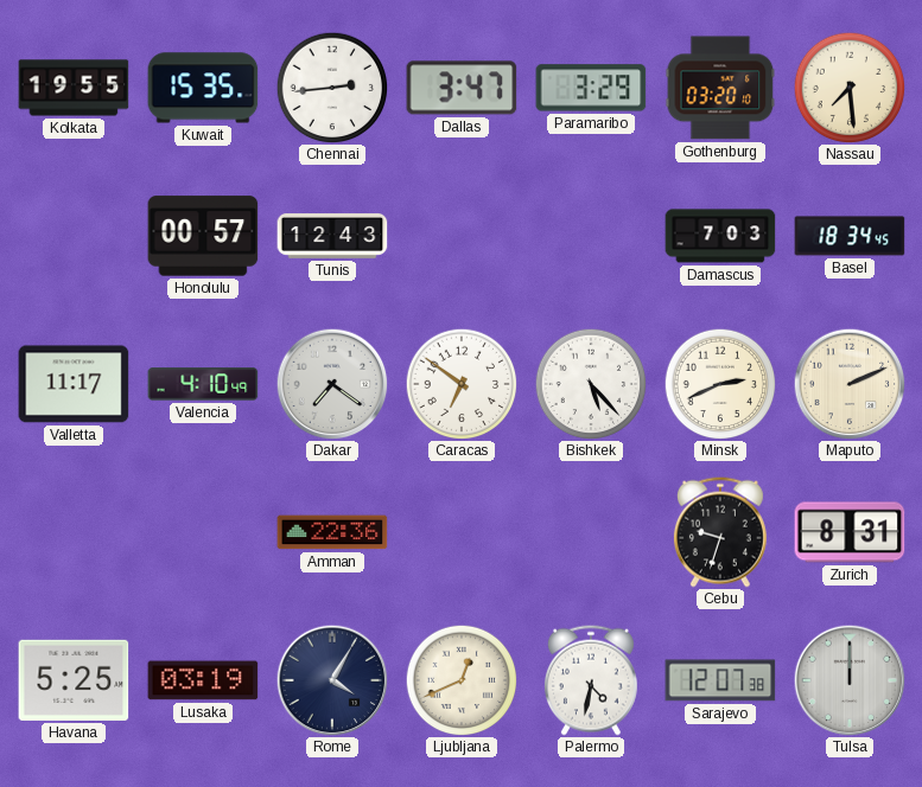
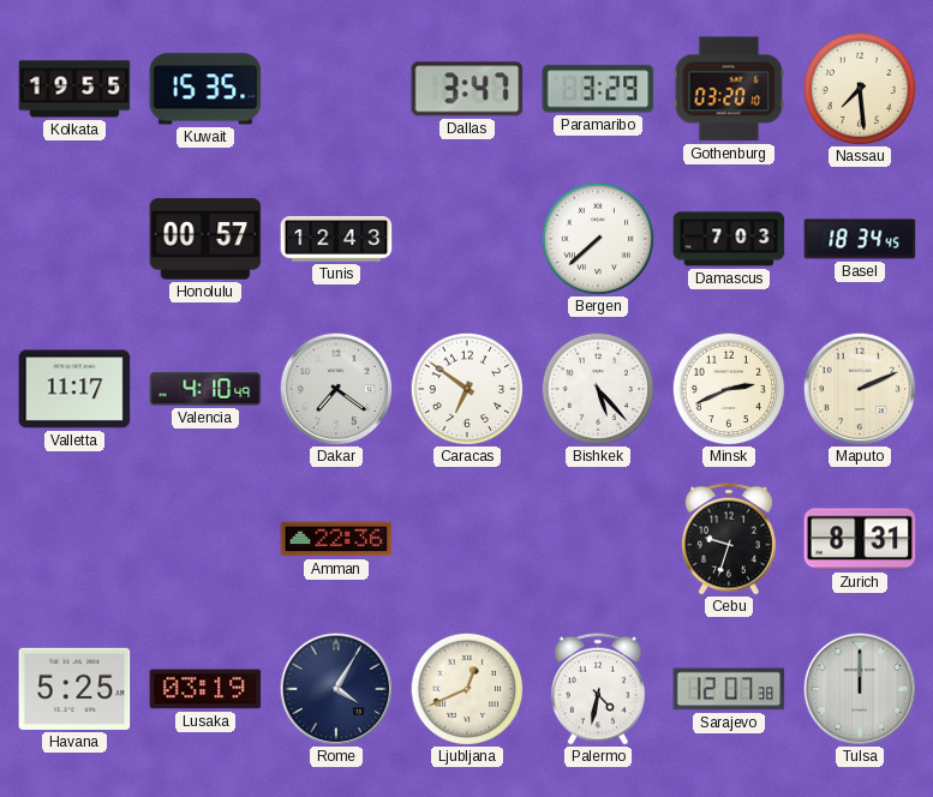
Chennai: 2:44 -> none (332, 88)
Bergen: none -> 7:38 (598, 239)
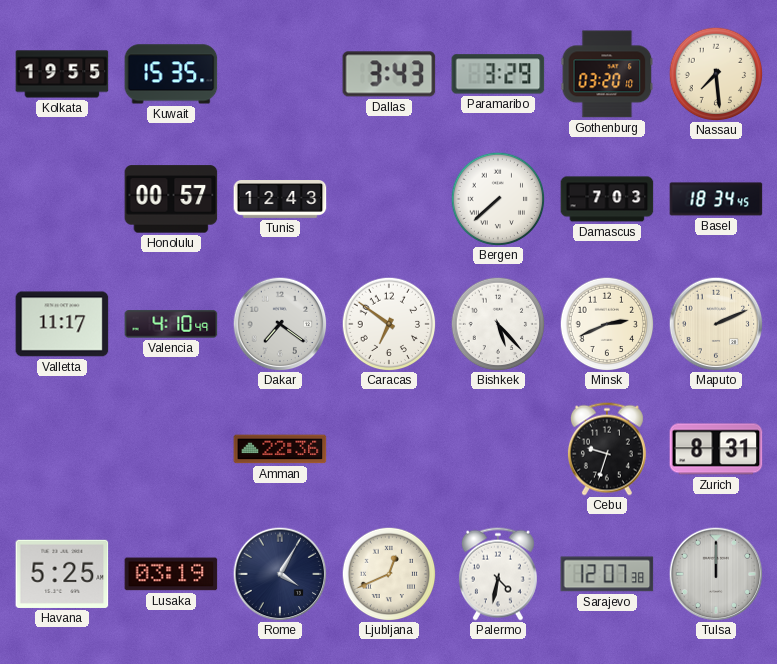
Dallas: 3:47 -> 3:43 (389, 74)
